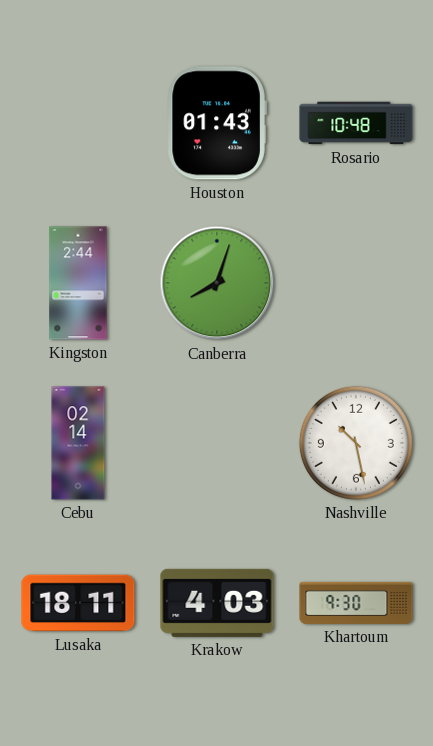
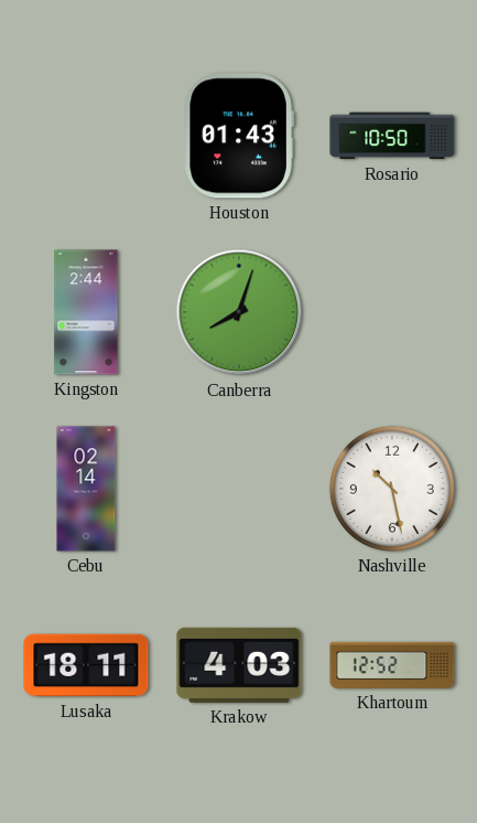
Rosario: 10:48 -> 10:50 (392, 136)
Khartoum: 9:30 -> 12:52 (392, 665)
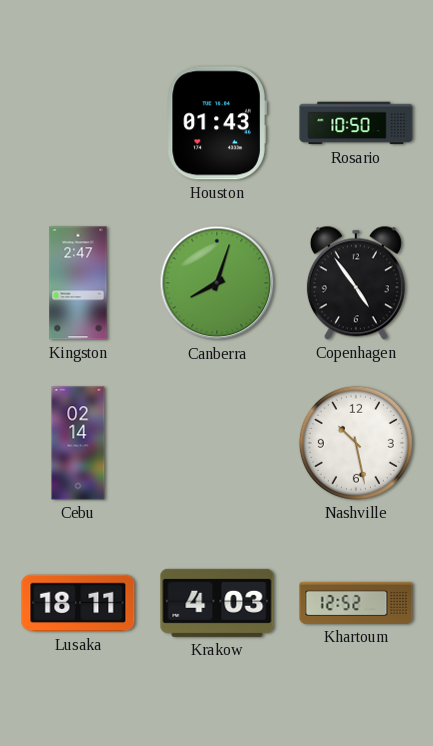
Kingston: 2:44 -> 2:47 (78, 283)
Copenhagen: none -> 4:54 (356, 283)
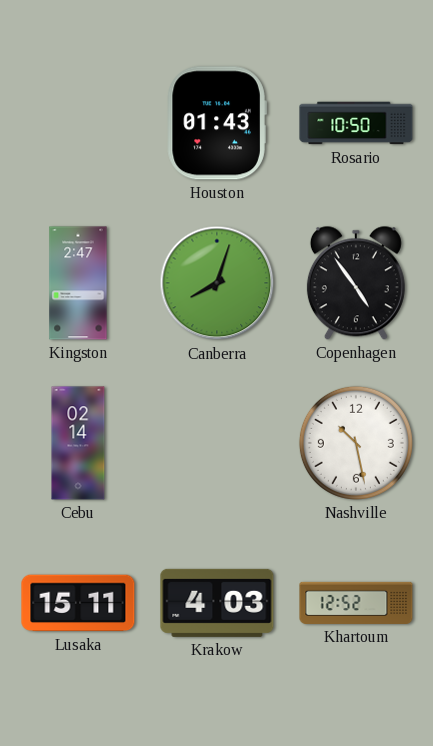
Lusaka: 18:11 -> 15:11 (78, 603)
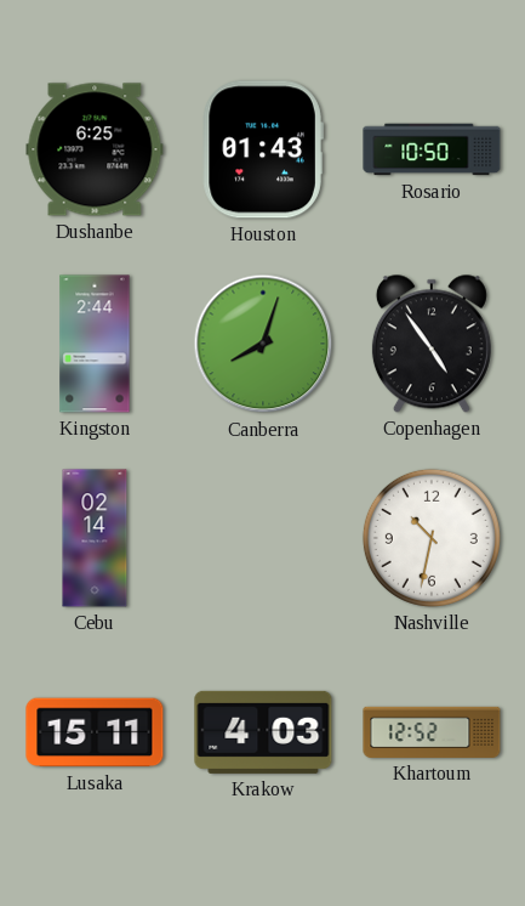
Dushanbe: none -> 6:25 (95, 149)
Kingston: 2:47 -> 2:44 (95, 344)
Nashville: 10:28 -> 10:32 (432, 538)
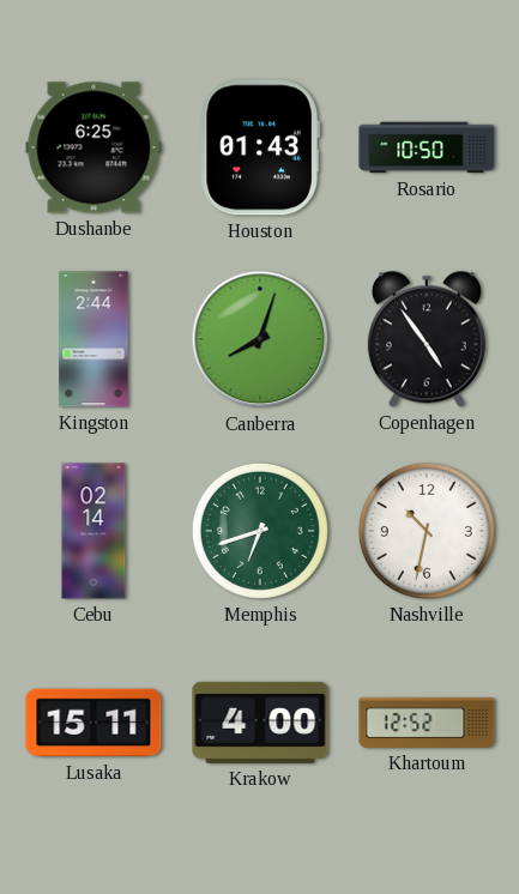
Memphis: none -> 6:42 (260, 531)
Krakow: 4:03 -> 4:00 (260, 723)
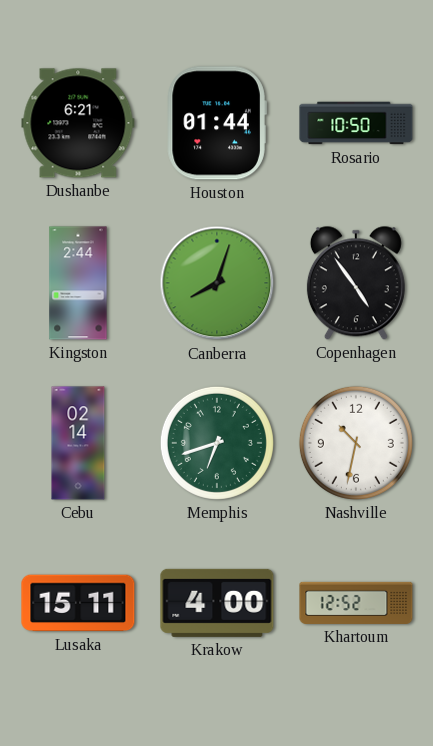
Dushanbe: 6:25 -> 6:21 (78, 123)
Houston: 01:43 -> 01:44 (217, 123)
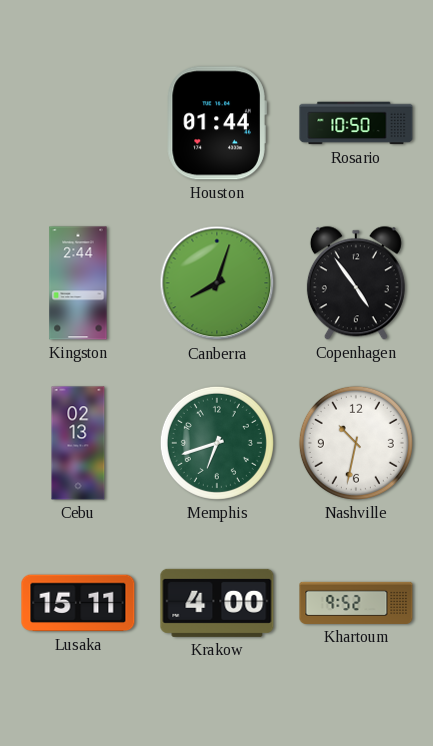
Dushanbe: 6:21 -> none (78, 123)
Cebu: 02:14 -> 02:13 (78, 443)
Khartoum: 12:52 -> 9:52 (356, 603)
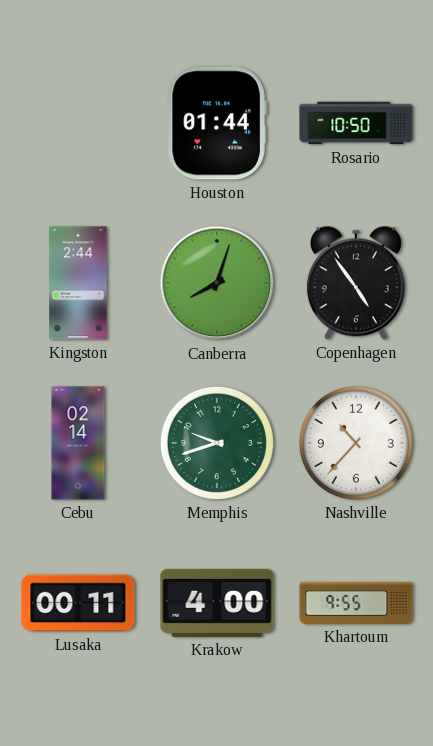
Cebu: 02:13 -> 02:14 (78, 443)
Memphis: 6:42 -> 9:42 (217, 443)
Nashville: 10:32 -> 10:37 (356, 443)
Lusaka: 15:11 -> 00:11 (78, 603)
Khartoum: 9:52 -> 9:55 (356, 603)
